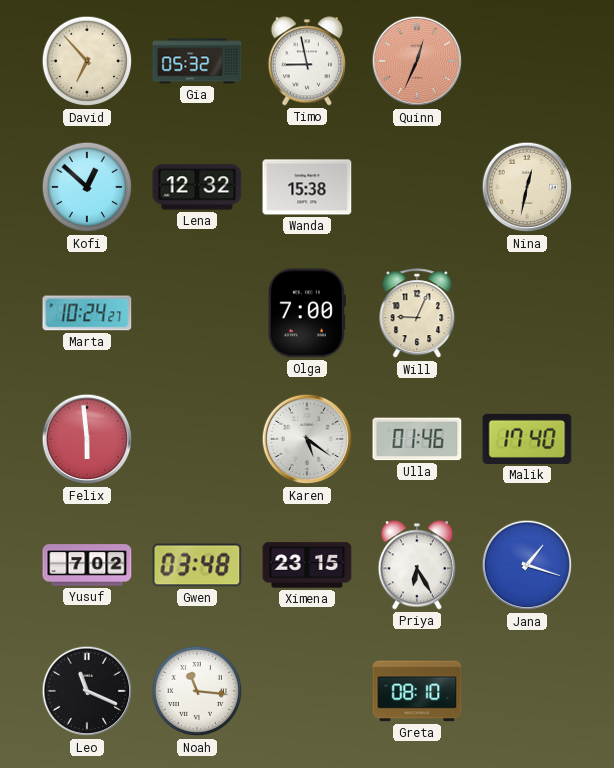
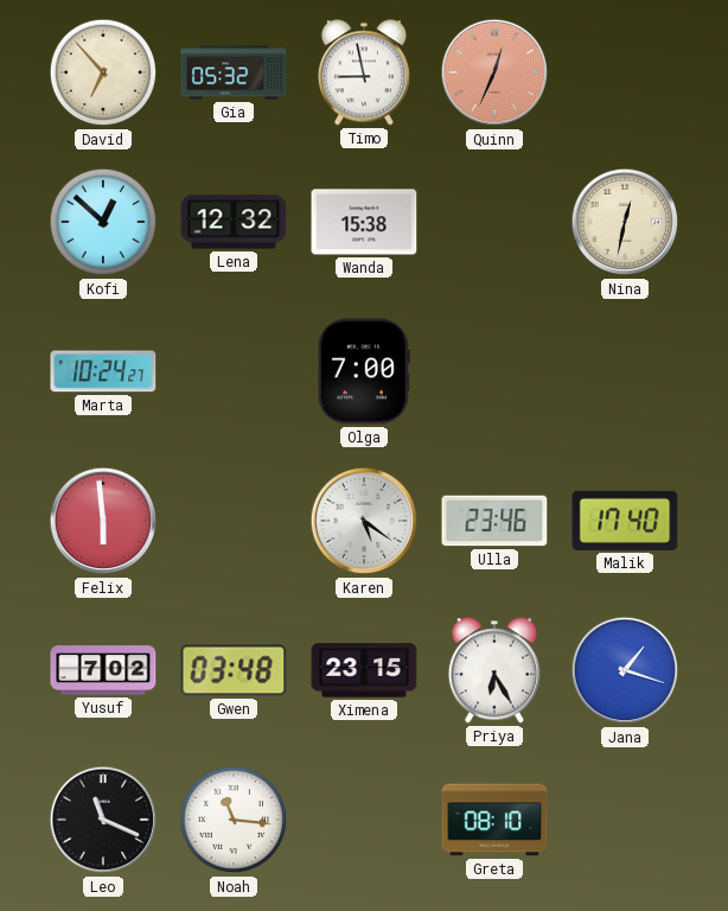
Will: 9:04 -> none (417, 314)
Ulla: 01:46 -> 23:46 (494, 521)
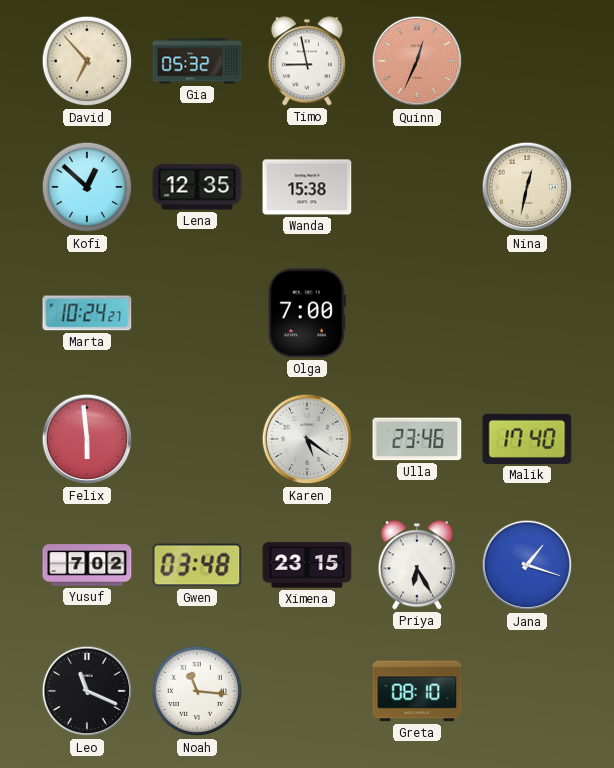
Lena: 12:32 -> 12:35 (197, 187)
